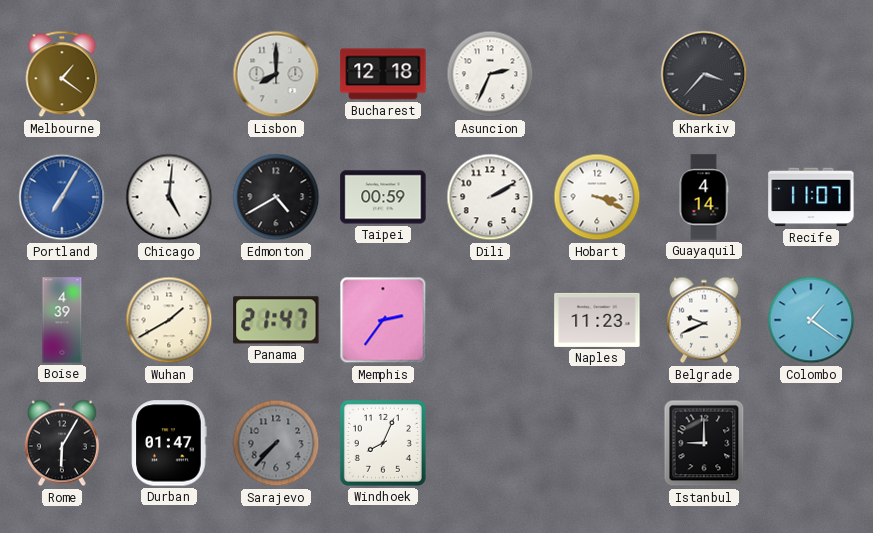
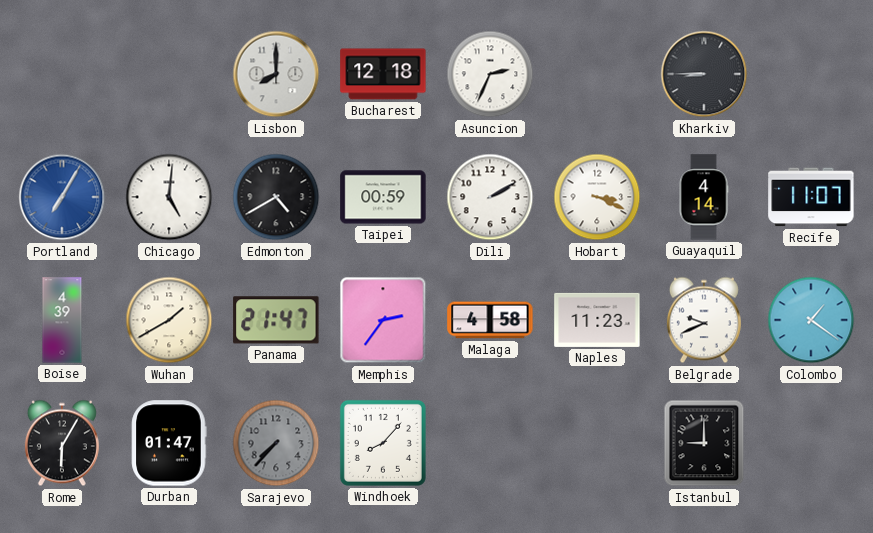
Melbourne: 1:21 -> none (62, 74)
Kharkiv: 3:37 -> 8:45 (704, 74)
Malaga: none -> 4:58 (490, 320)
Windhoek: 8:04 -> 8:07 (383, 443)
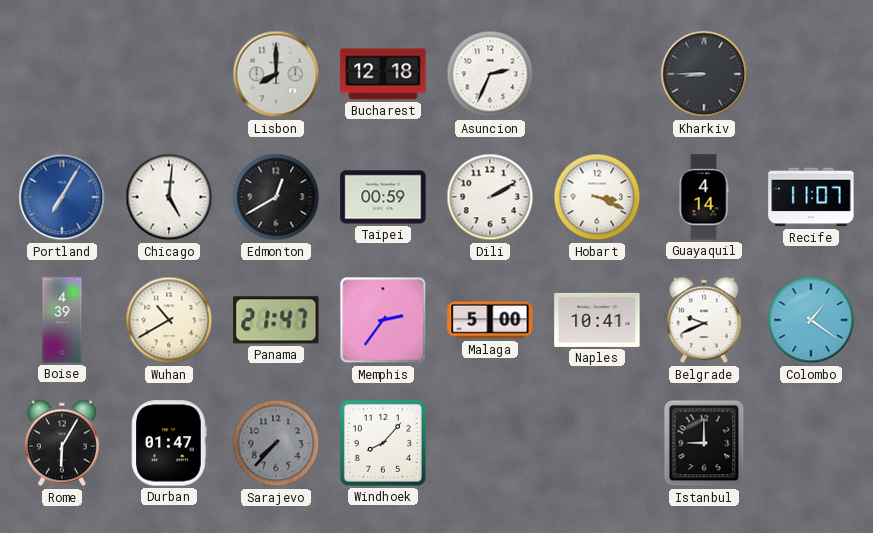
Edmonton: 4:40 -> 12:40 (276, 197)
Wuhan: 1:40 -> 10:40 (169, 320)
Malaga: 4:58 -> 5:00 (490, 320)
Naples: 11:23 -> 10:41 (597, 320)
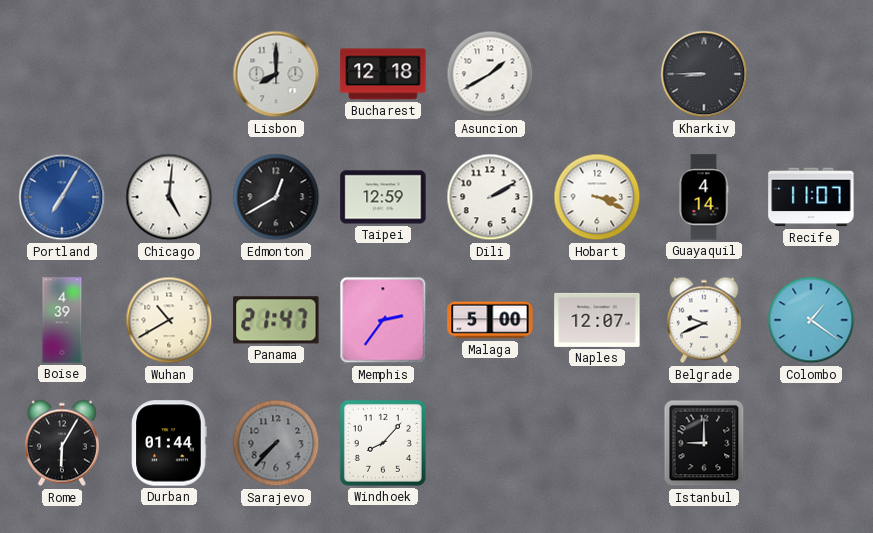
Asuncion: 2:34 -> 1:40 (490, 74)
Taipei: 00:59 -> 12:59 (383, 197)
Naples: 10:41 -> 12:07 (597, 320)
Durban: 01:47 -> 01:44 (169, 443)
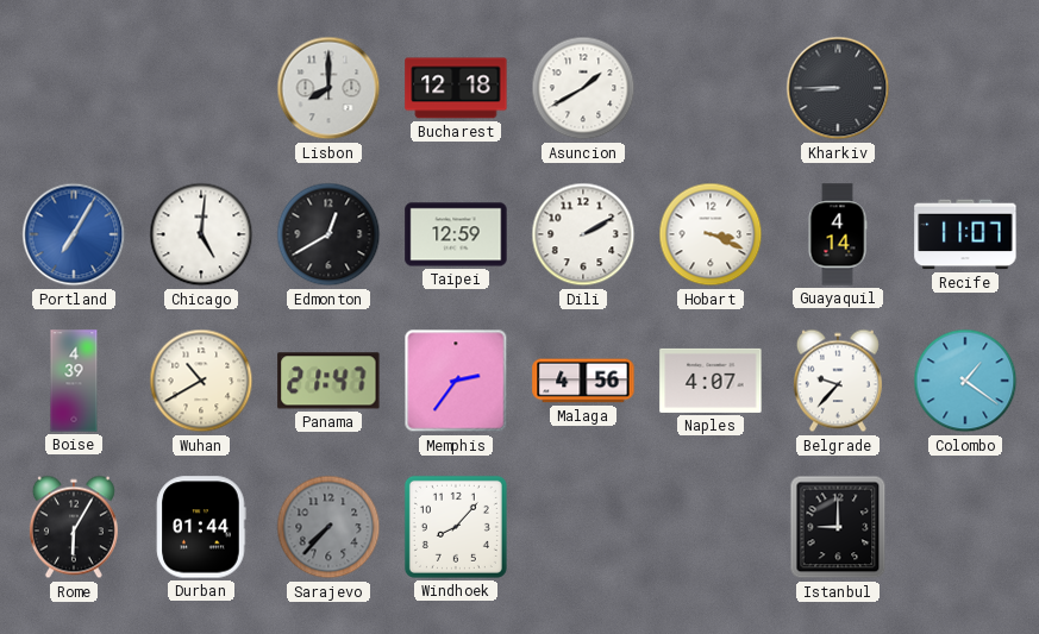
Malaga: 5:00 -> 4:56 (583, 381)
Naples: 12:07 -> 4:07 (711, 381)
Belgrade: 9:41 -> 9:37 (838, 381)
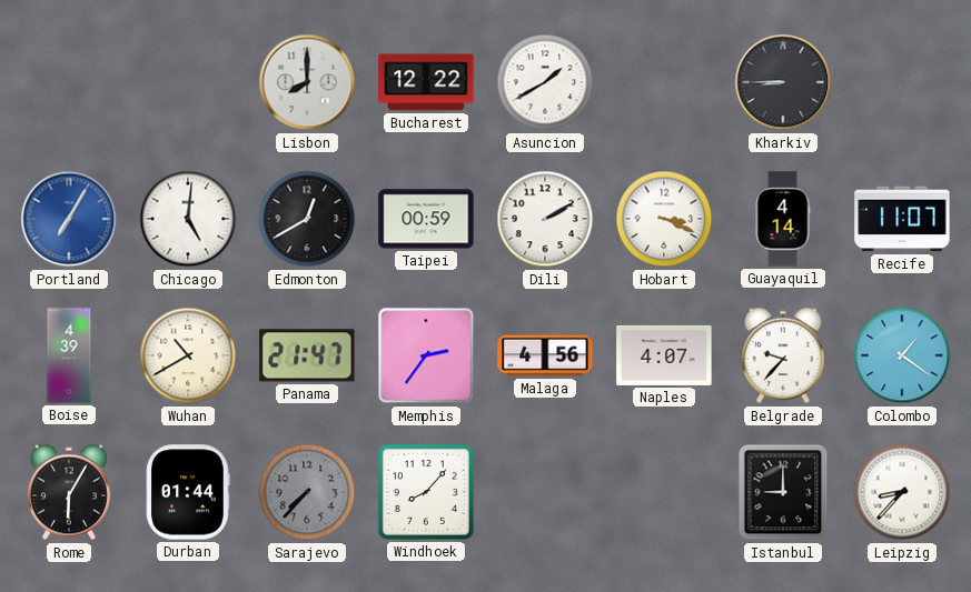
Bucharest: 12:18 -> 12:22 (426, 82)
Taipei: 12:59 -> 00:59 (426, 219)
Leipzig: none -> 8:37 (902, 492)
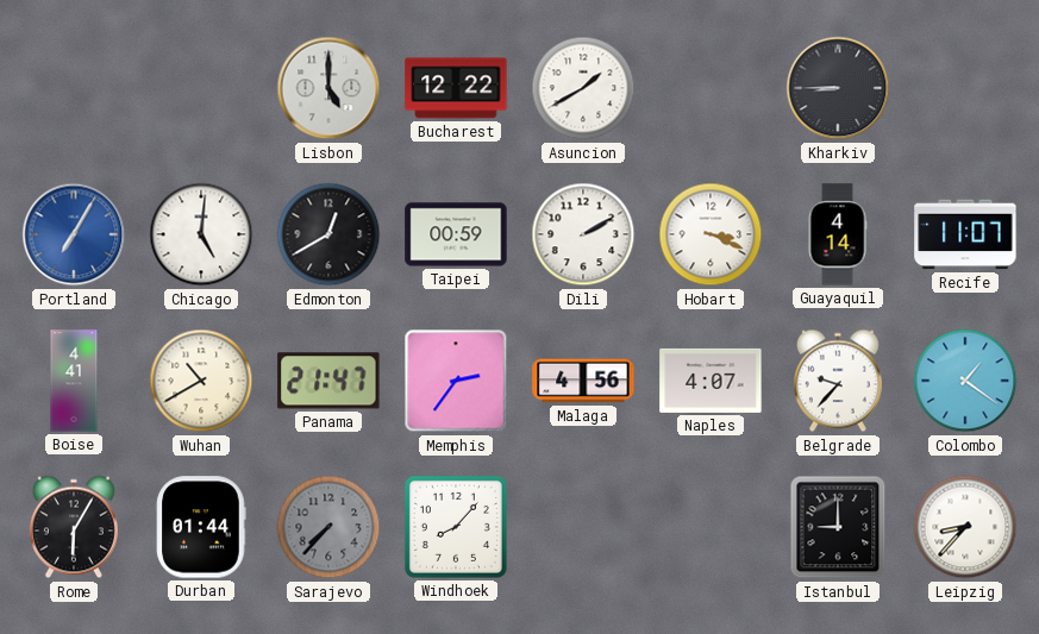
Lisbon: 8:00 -> 5:00 (328, 88)
Boise: 4:39 -> 4:41 (74, 381)
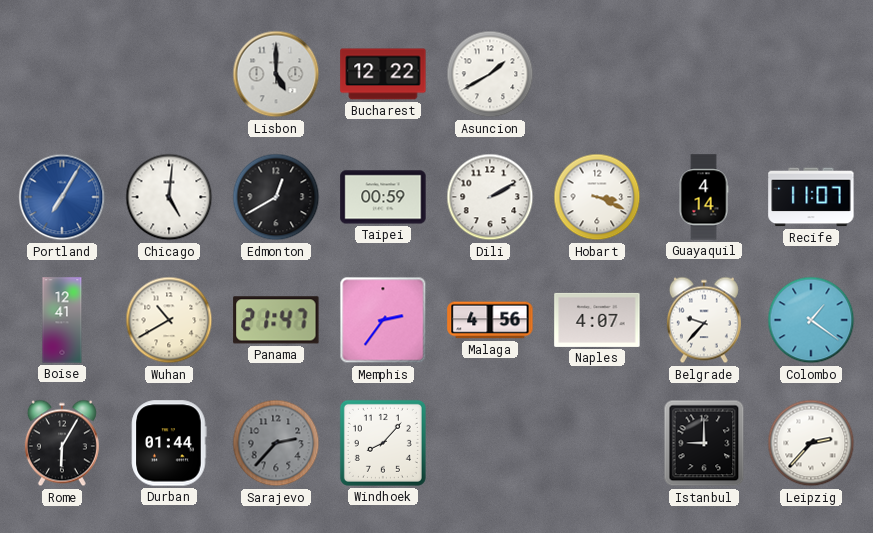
Kharkiv: 8:45 -> none (838, 88)
Boise: 4:41 -> 12:41 (62, 320)
Sarajevo: 7:37 -> 2:37 (276, 443)
Leipzig: 8:37 -> 2:37 (811, 443)
